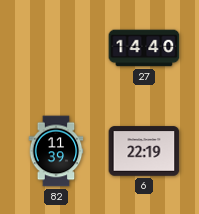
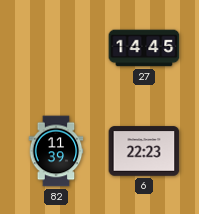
27: 14:40 -> 14:45 (144, 48)
6: 22:19 -> 22:23 (144, 151)
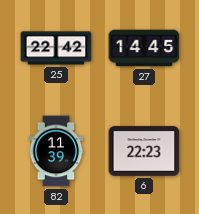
25: none -> 22:42 (56, 48)
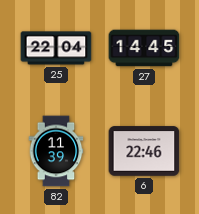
25: 22:42 -> 22:04 (56, 48)
6: 22:23 -> 22:46 (144, 151)
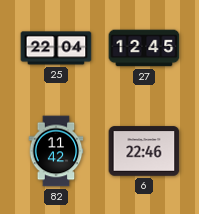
27: 14:45 -> 12:45 (144, 48)
82: 11:39 -> 11:42 (56, 151)
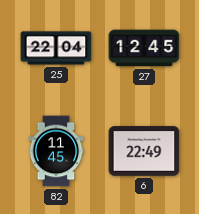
82: 11:42 -> 11:45 (56, 151)
6: 22:46 -> 22:49 (144, 151)
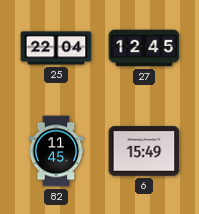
6: 22:49 -> 15:49 (144, 151)
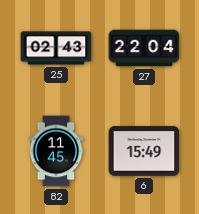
25: 22:04 -> 02:43 (56, 48)
27: 12:45 -> 22:04 (144, 48)
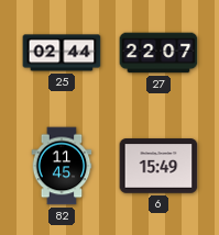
25: 02:43 -> 02:44 (62, 53)
27: 22:04 -> 22:07 (158, 53)
